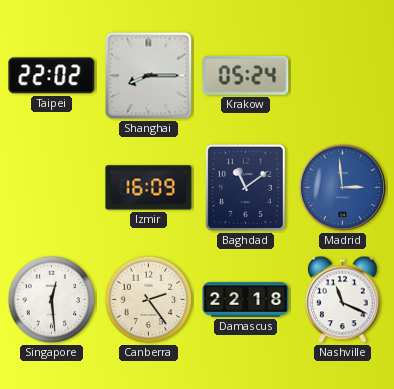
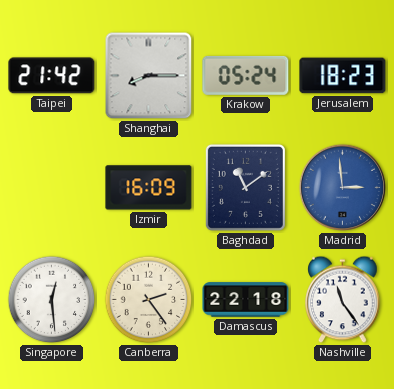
Taipei: 22:02 -> 21:42 (52, 76)
Jerusalem: none -> 18:23 (343, 76)
Nashville: 11:19 -> 11:24 (343, 300)
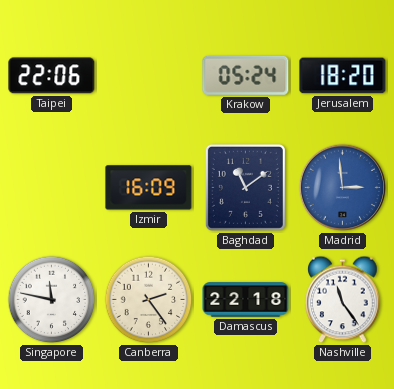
Taipei: 21:42 -> 22:06 (52, 76)
Shanghai: 8:15 -> none (149, 76)
Jerusalem: 18:23 -> 18:20 (343, 76)
Singapore: 12:29 -> 11:47 (52, 300)
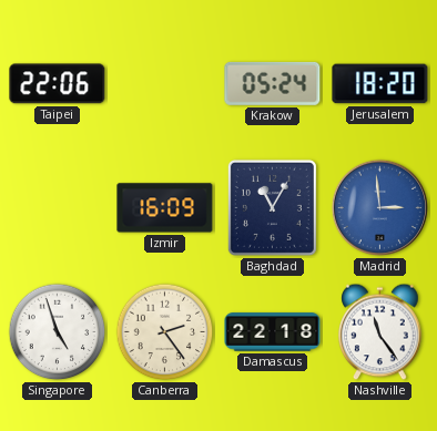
Baghdad: 11:09 -> 11:05 (272, 207)
Singapore: 11:47 -> 4:57 (58, 332)
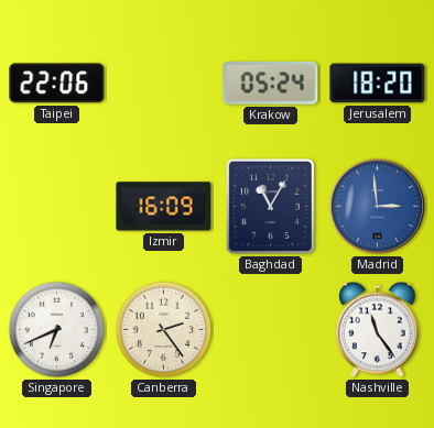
Singapore: 4:57 -> 6:41 (57, 330)
Damascus: 22:18 -> none (273, 332)
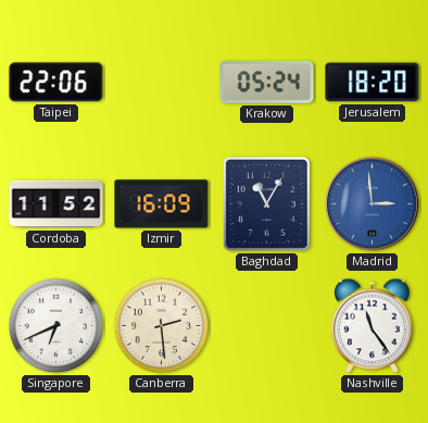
Cordoba: none -> 11:52 (56, 204)
Canberra: 2:24 -> 2:29 (162, 326)
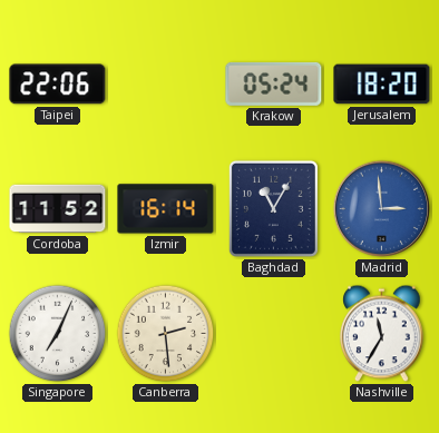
Izmir: 16:09 -> 16:14 (166, 209)
Singapore: 6:41 -> 7:04 (58, 334)
Nashville: 11:24 -> 11:35 (382, 334)
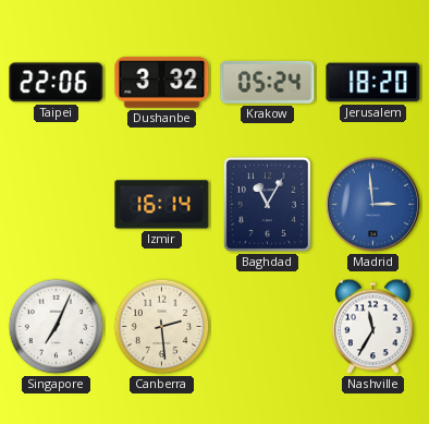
Dushanbe: none -> 3:32 (162, 83)
Cordoba: 11:52 -> none (58, 209)
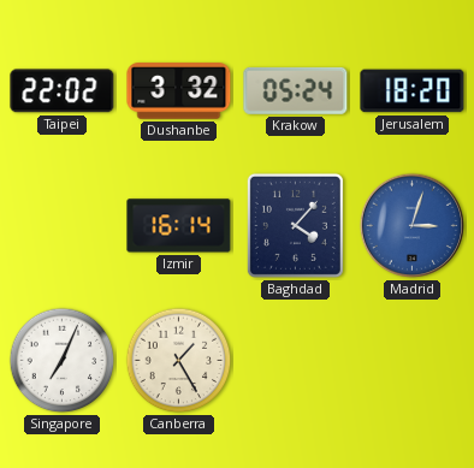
Taipei: 22:06 -> 22:02 (63, 91)
Baghdad: 11:05 -> 4:07 (295, 225)
Madrid: 2:59 -> 3:03 (413, 226)
Canberra: 2:29 -> 1:25 (179, 361)
Nashville: 11:35 -> none (373, 327)
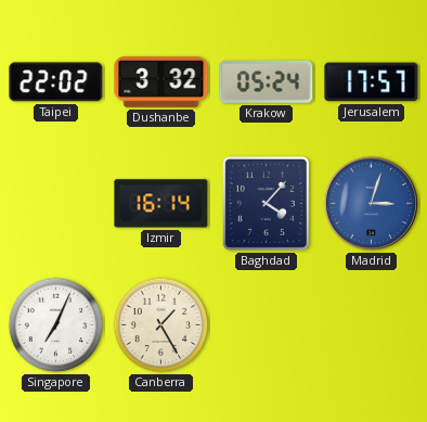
Jerusalem: 18:20 -> 17:57 (372, 82)
